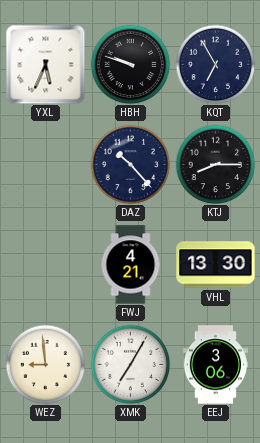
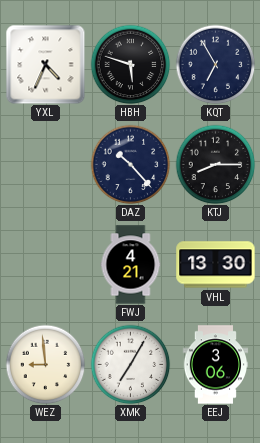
YXL: 5:34 -> 4:34 (45, 64)
HBH: 9:48 -> 5:48 (130, 64)
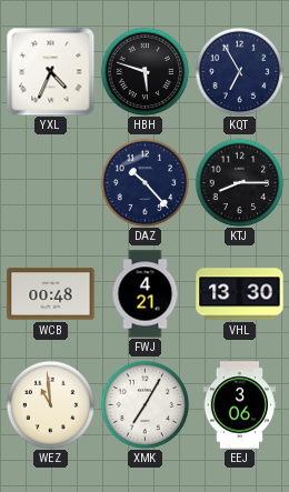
WCB: none -> 00:48 (51, 294)
WEZ: 8:59 -> 10:59 (50, 404)
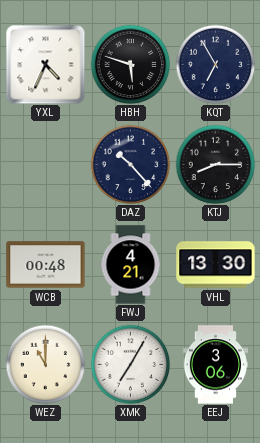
WEZ: 10:59 -> 11:00 (45, 364)
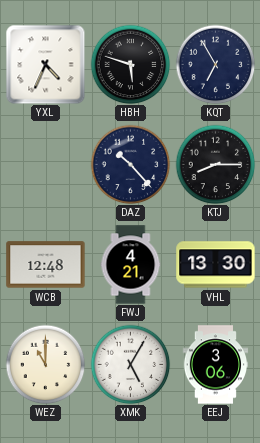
WCB: 00:48 -> 12:48 (46, 265)
XMK: 7:05 -> 5:05 (130, 364)
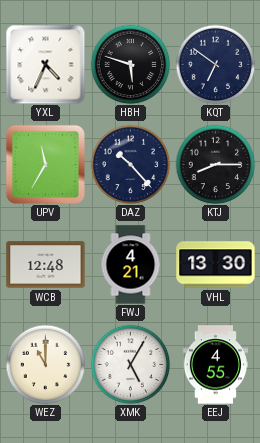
KQT: 6:55 -> 6:51 (215, 64)
UPV: none -> 11:35 (45, 164)
EEJ: 3:06 -> 4:55 (216, 365)
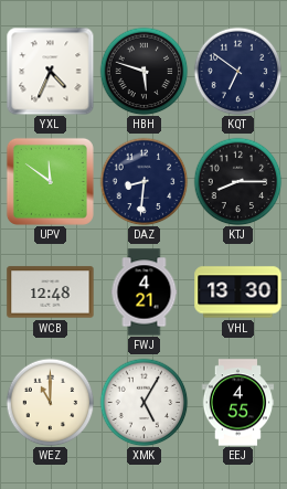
UPV: 11:35 -> 11:51 (50, 181)
DAZ: 10:23 -> 8:31 (143, 181)
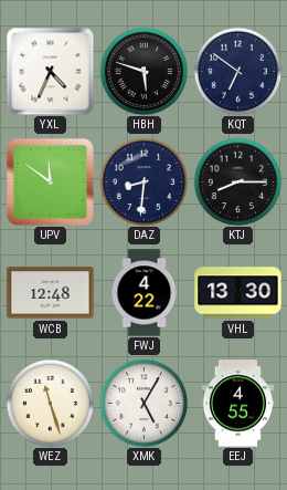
FWJ: 4:21 -> 4:22 (145, 293)
WEZ: 11:00 -> 11:27 (50, 403)
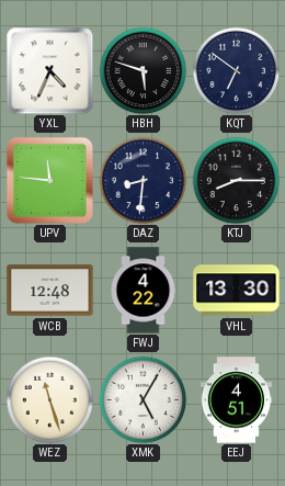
UPV: 11:51 -> 11:46 (49, 180)
EEJ: 4:55 -> 4:51 (237, 400)
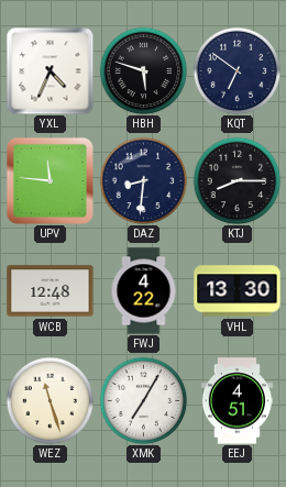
XMK: 5:05 -> 7:05 (143, 400)
